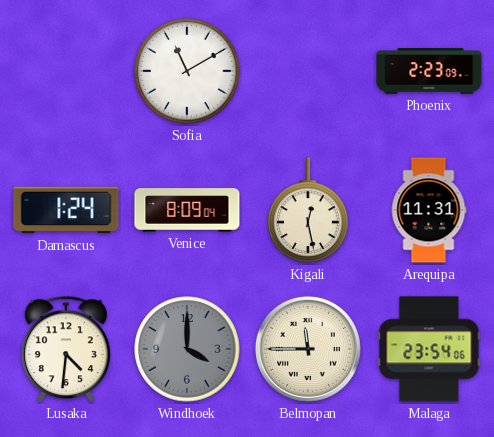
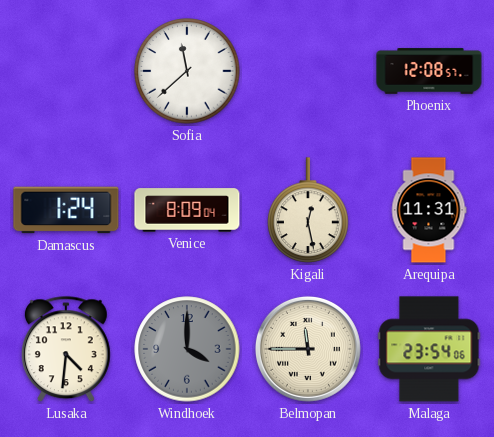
Sofia: 11:10 -> 11:38 (187, 71)
Phoenix: 2:23 -> 12:08 (429, 71)
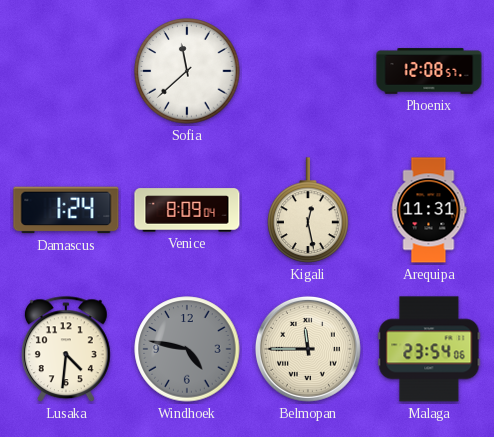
Windhoek: 4:00 -> 4:47 (187, 349)
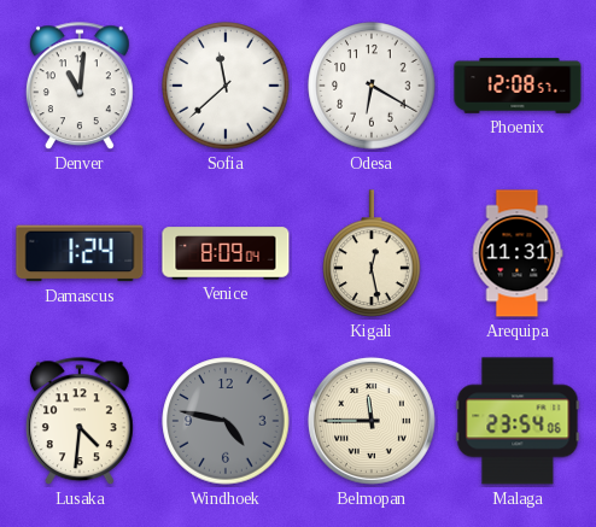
Denver: none -> 11:01 (80, 87)
Odesa: none -> 6:20 (372, 86)
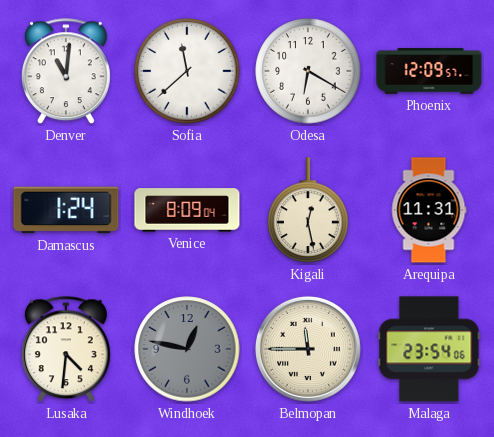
Phoenix: 12:08 -> 12:09 (429, 71)
Windhoek: 4:47 -> 12:47 (187, 349)
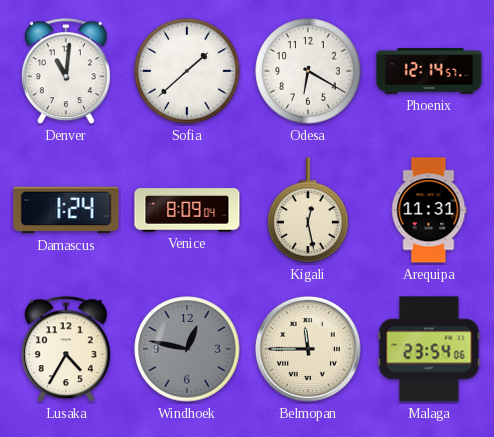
Sofia: 11:38 -> 1:38 (187, 71)
Phoenix: 12:09 -> 12:14 (429, 71)
Lusaka: 4:31 -> 4:35 (66, 350)
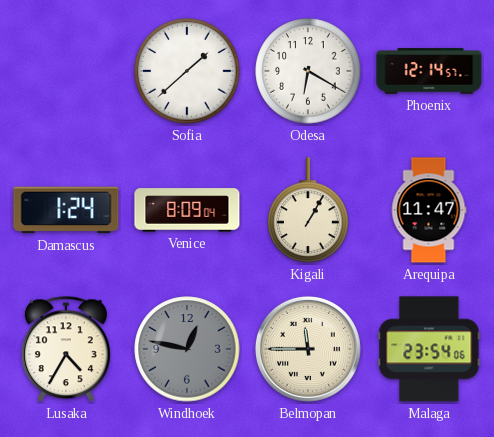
Denver: 11:01 -> none (66, 72)
Kigali: 12:28 -> 1:05 (308, 210)
Arequipa: 11:31 -> 11:47 (429, 210)
